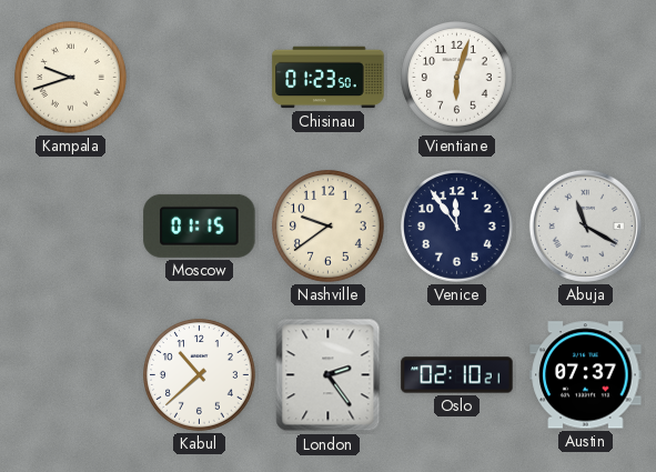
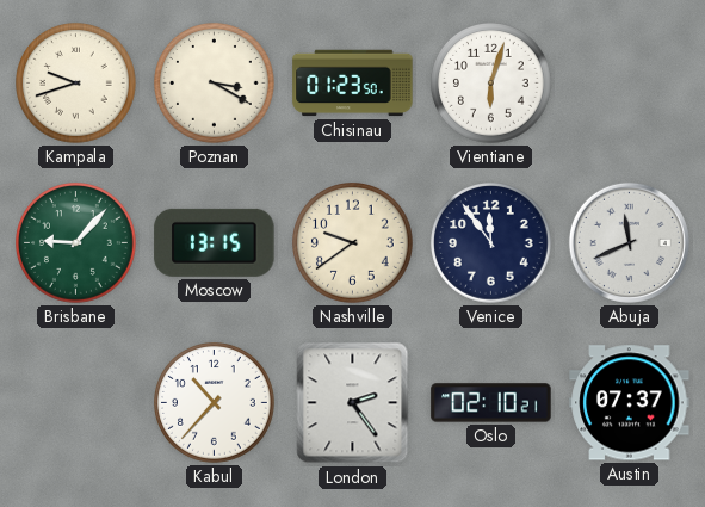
Poznan: none -> 3:20 (215, 84)
Brisbane: none -> 9:07 (76, 243)
Moscow: 01:15 -> 13:15 (215, 242)
Abuja: 11:20 -> 11:41 (629, 242)
Kabul: 10:38 -> 10:37 (215, 403)
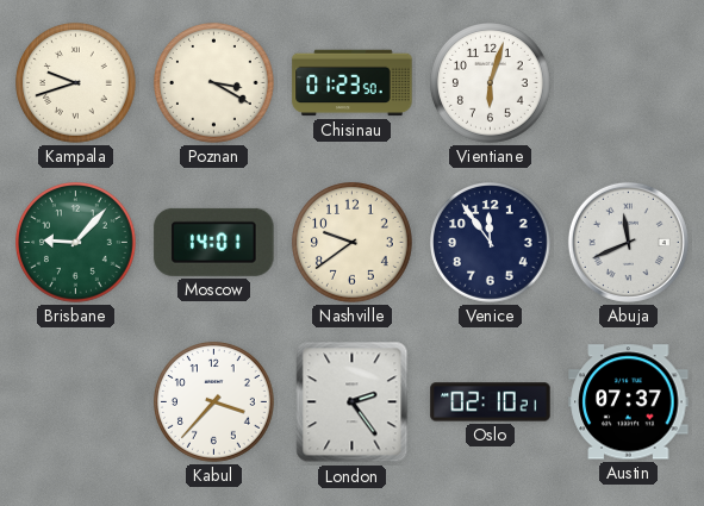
Moscow: 13:15 -> 14:01 (214, 242)
Kabul: 10:37 -> 3:37 (214, 402)
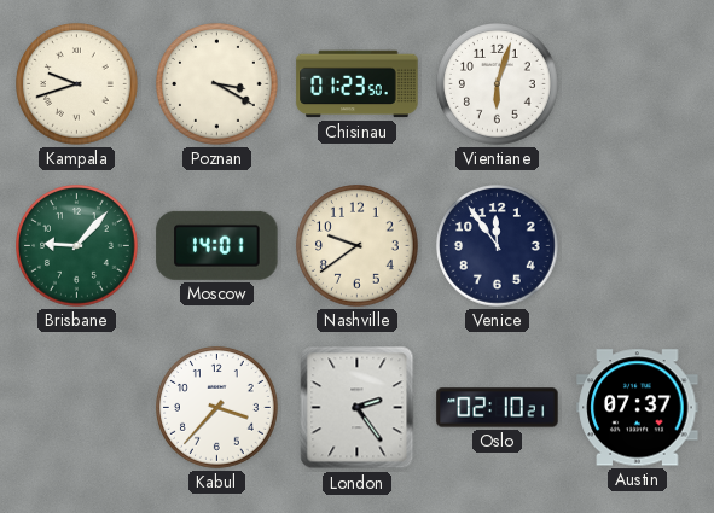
Abuja: 11:41 -> none (628, 242)
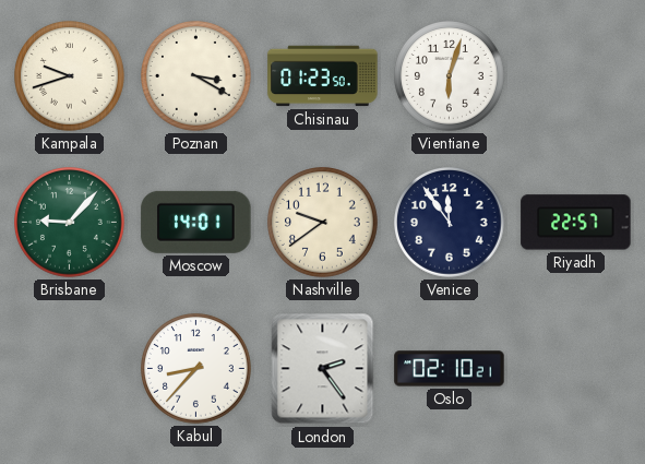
Riyadh: none -> 22:57 (576, 223)
Kabul: 3:37 -> 8:37 (196, 369)
Austin: 07:37 -> none (638, 408)
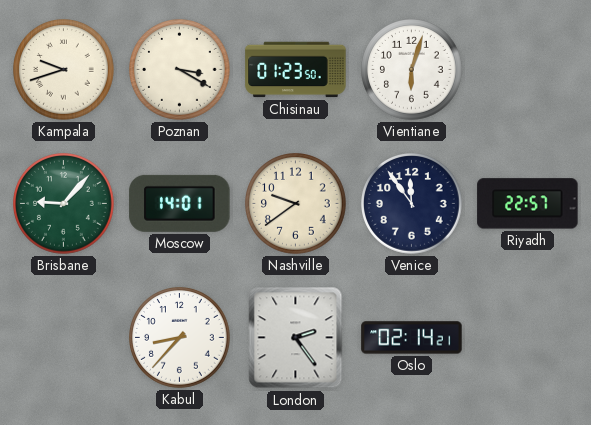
Oslo: 02:10 -> 02:14 (412, 338)
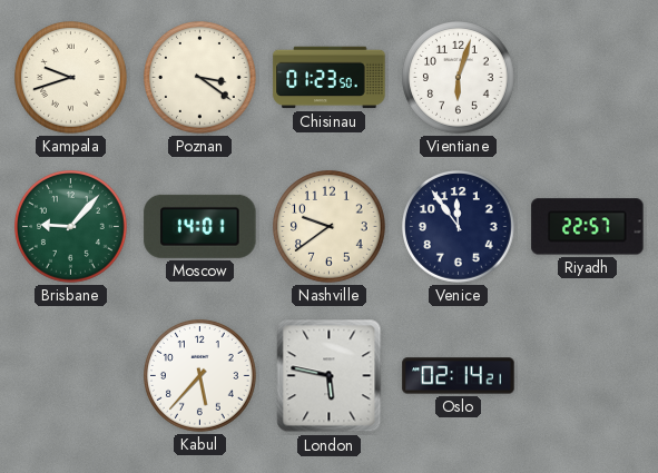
Poznan: 3:20 -> 3:21 (200, 78)
Kabul: 8:37 -> 5:37 (200, 376)
London: 2:24 -> 5:47 (330, 376)
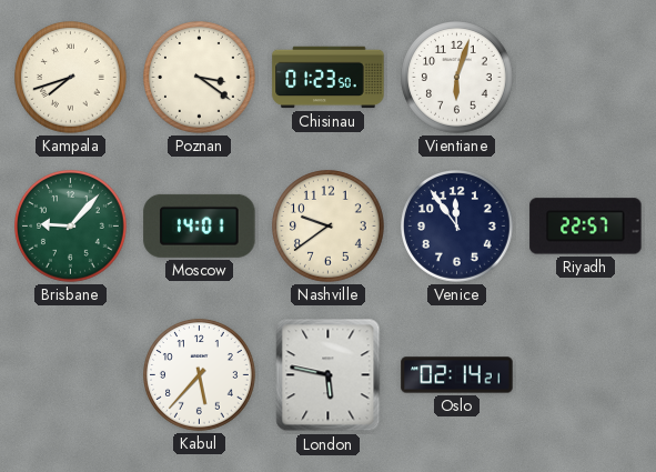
Kampala: 9:42 -> 7:42 (71, 78)
